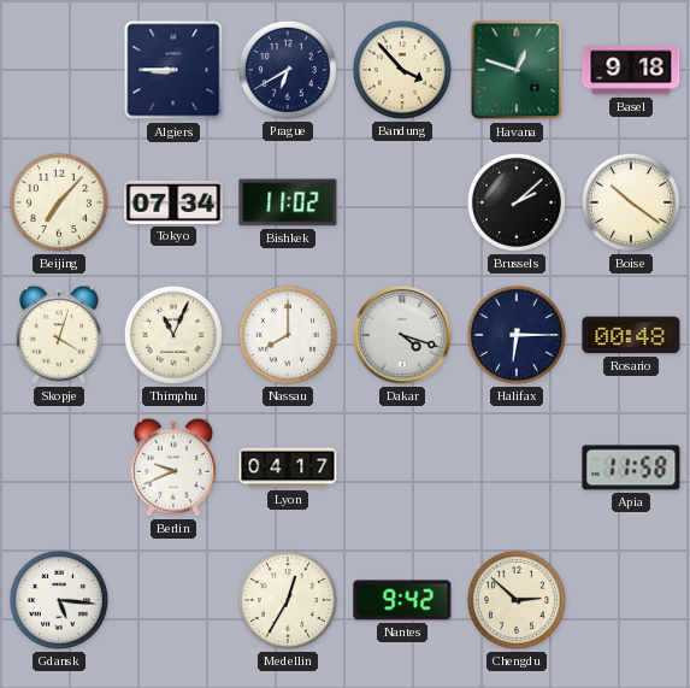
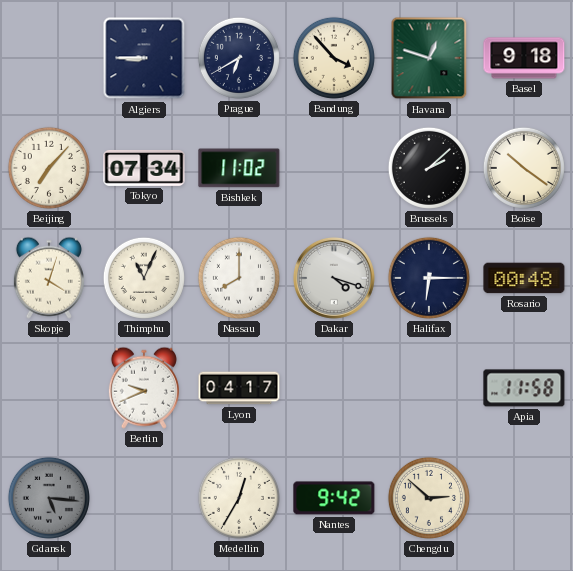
Gdansk dial: white -> grey (49, 498)
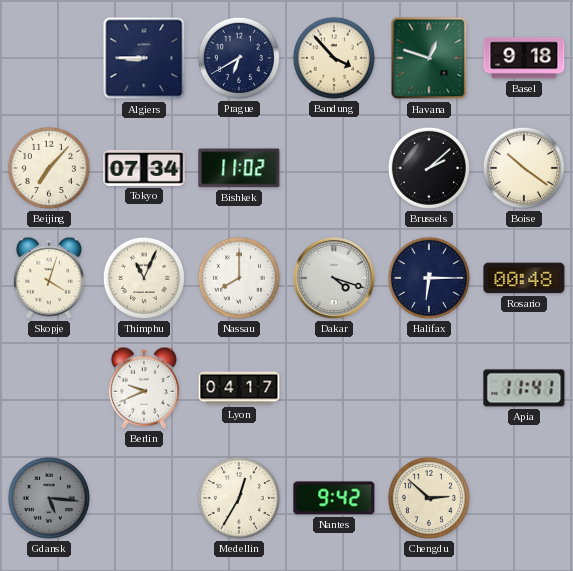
Apia: 11:58 -> 11:41 (524, 388)
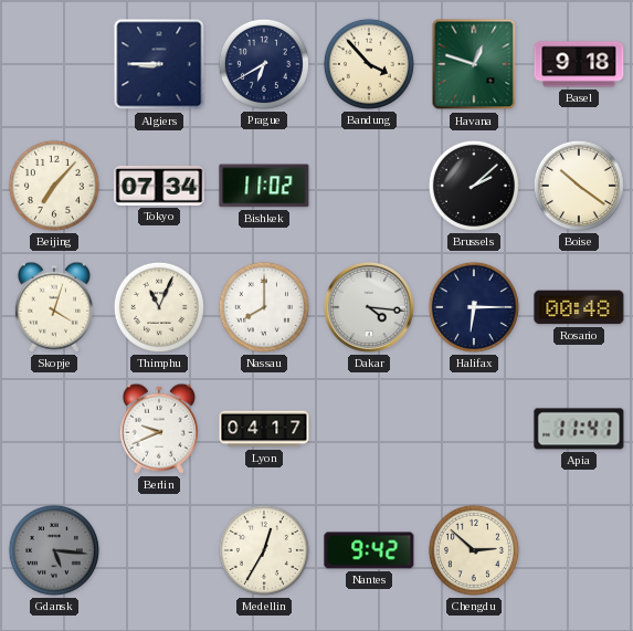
Dakar: 4:18 -> 4:16 (369, 307)
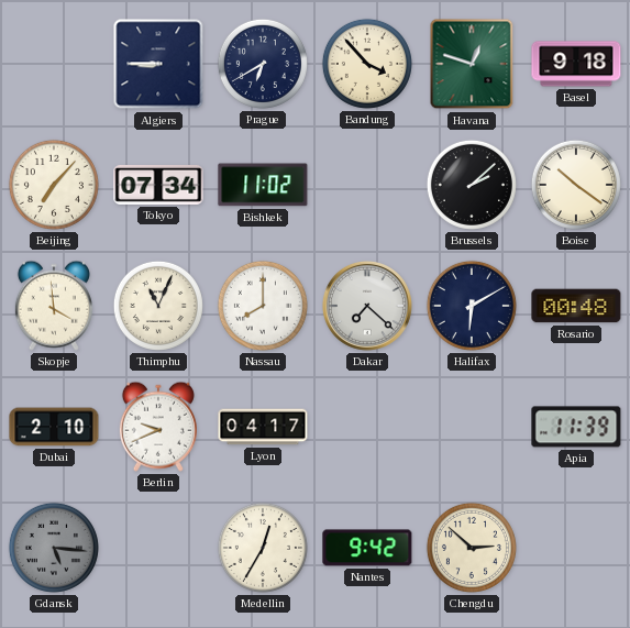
Skopje: 4:03 -> 3:59 (54, 306)
Dakar: 4:16 -> 7:22 (367, 306)
Halifax: 6:15 -> 6:10 (472, 306)
Dubai: none -> 2:10 (54, 427)
Apia: 11:41 -> 11:39 (576, 427)
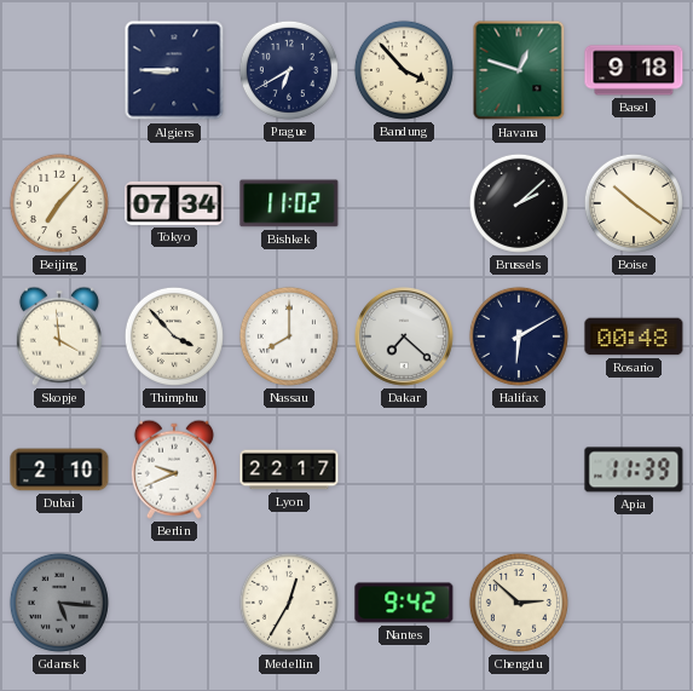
Thimphu: 11:04 -> 3:53 (174, 336)
Lyon: 04:17 -> 22:17 (289, 470)
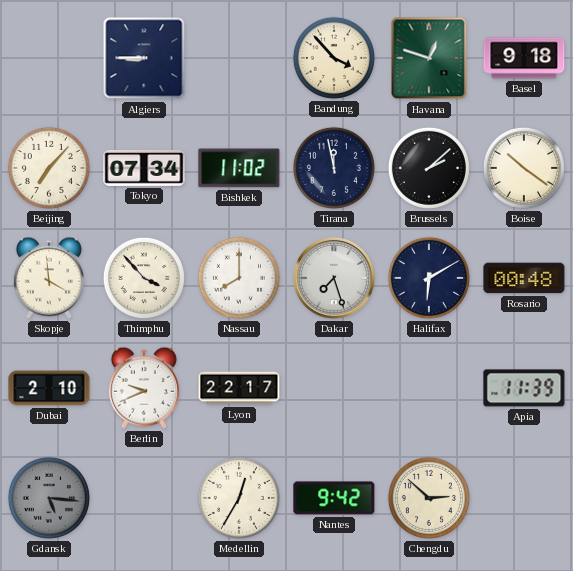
Prague: 6:40 -> none (289, 70)
Tirana: none -> 11:58 (334, 168)
Dakar: 7:22 -> 7:27 (334, 278)
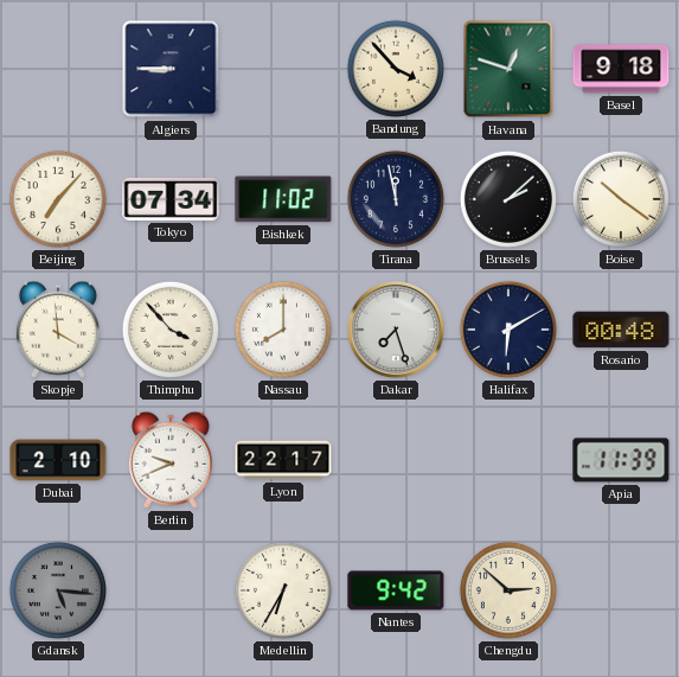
Medellin: 12:35 -> 6:35 (283, 590)
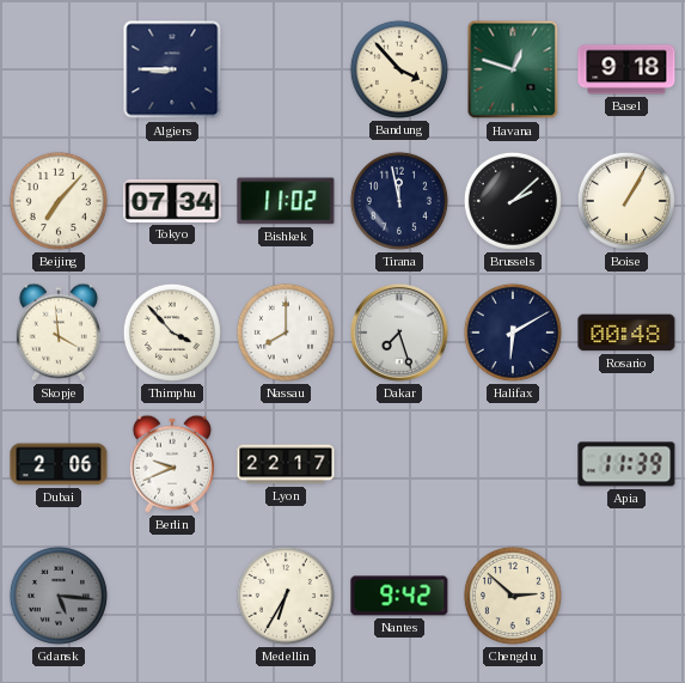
Boise: 10:21 -> 1:05 (626, 201)
Dubai: 2:10 -> 2:06 (59, 464)
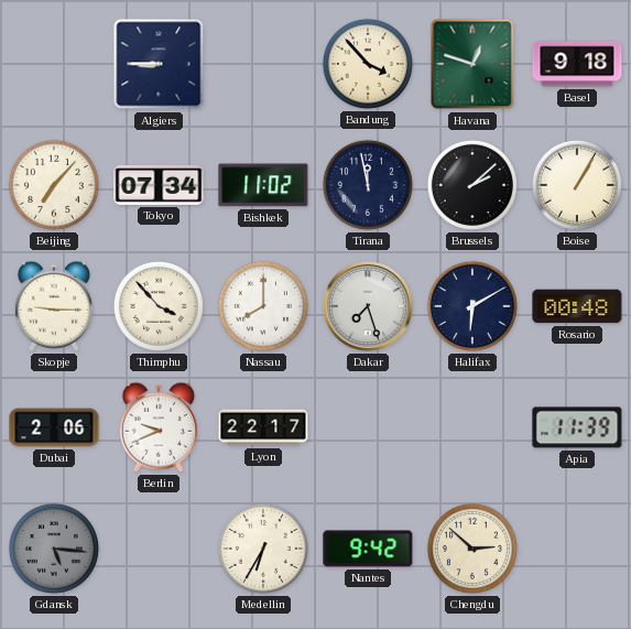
Skopje: 3:59 -> 9:15 (54, 306)
